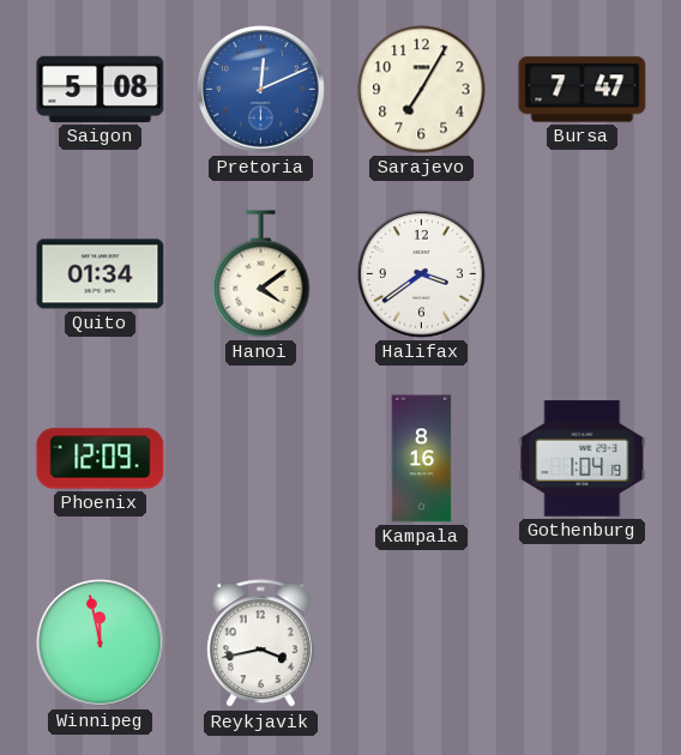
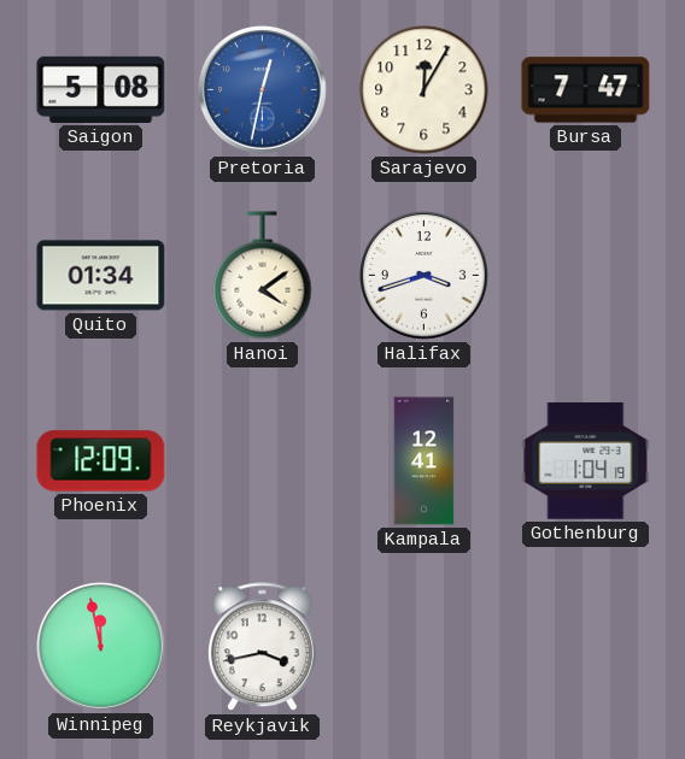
Pretoria: 12:11 -> 12:32 (263, 90)
Sarajevo: 7:05 -> 12:05 (425, 90)
Halifax: 3:39 -> 3:42 (425, 276)
Kampala: 8:16 -> 12:41 (425, 461)
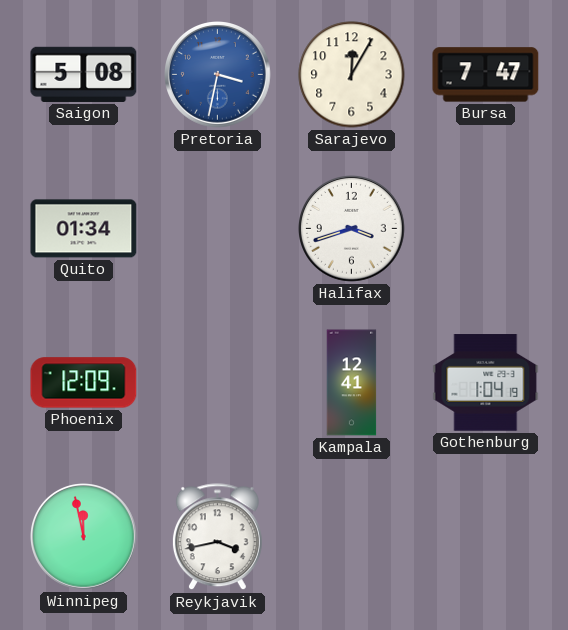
Pretoria: 12:32 -> 3:32 (218, 75)
Hanoi: 4:09 -> none (263, 276)
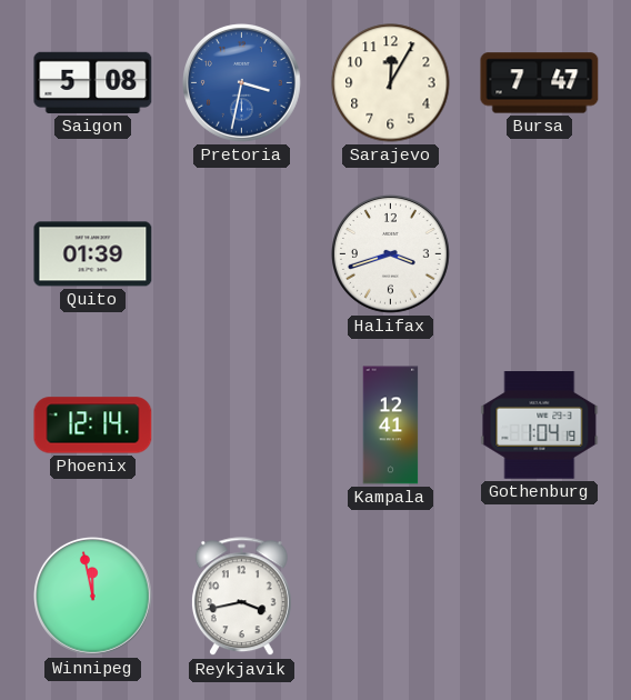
Quito: 01:34 -> 01:39 (93, 254)
Phoenix: 12:09 -> 12:14 (93, 426)
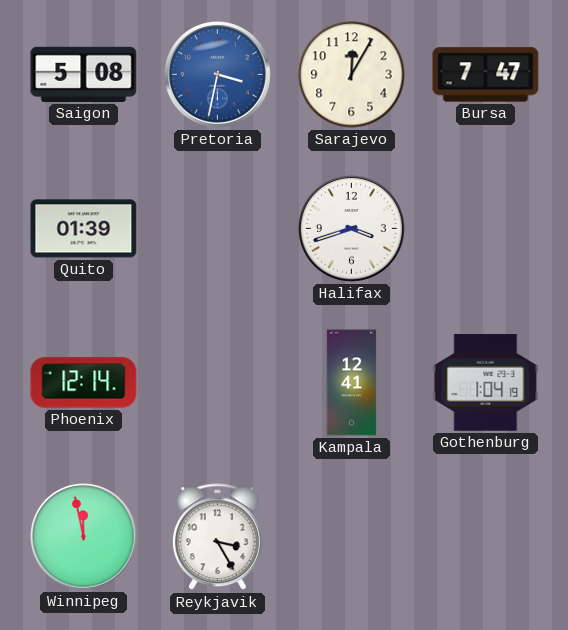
Reykjavik: 3:43 -> 3:25 (217, 537)
